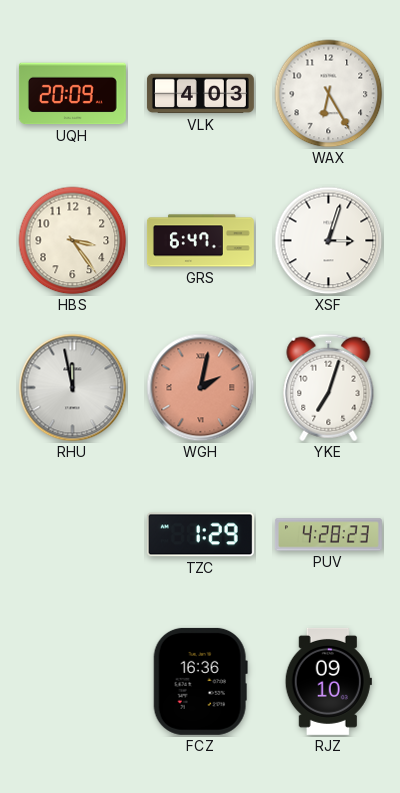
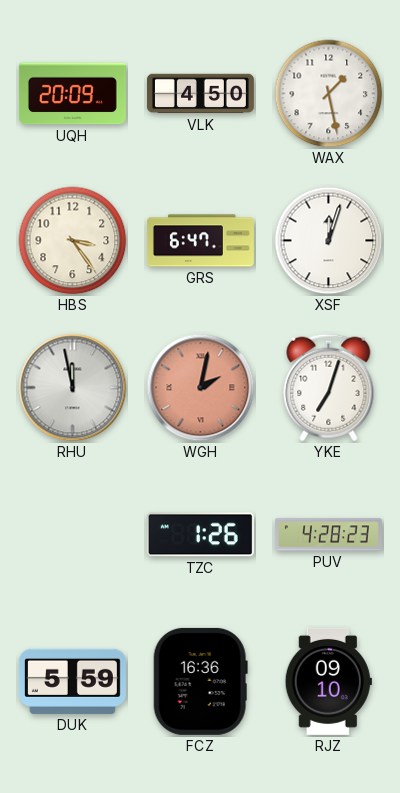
VLK: 4:03 -> 4:50 (200, 94)
WAX: 6:25 -> 1:28 (329, 94)
XSF: 3:03 -> 12:03 (329, 241)
TZC: 1:29 -> 1:26 (200, 535)
DUK: none -> 5:59 (72, 681)
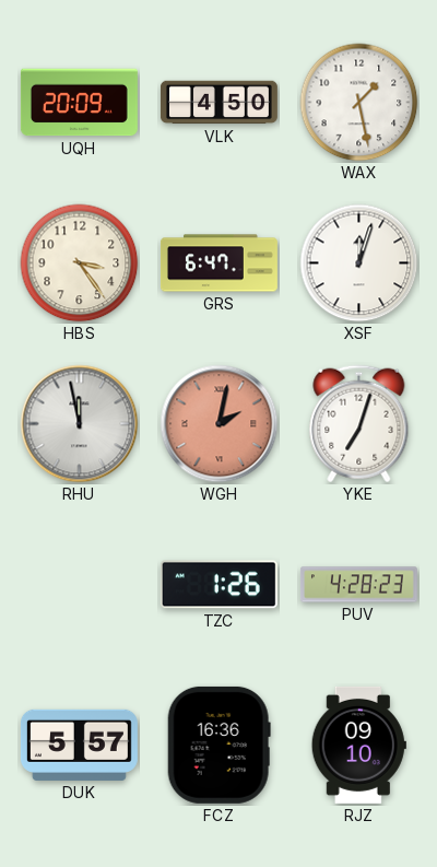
DUK: 5:59 -> 5:57 (79, 745)
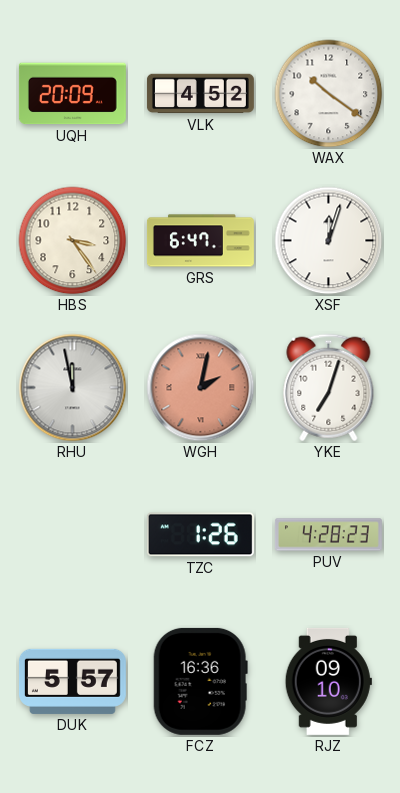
VLK: 4:50 -> 4:52 (200, 94)
WAX: 1:28 -> 10:21 (329, 94)
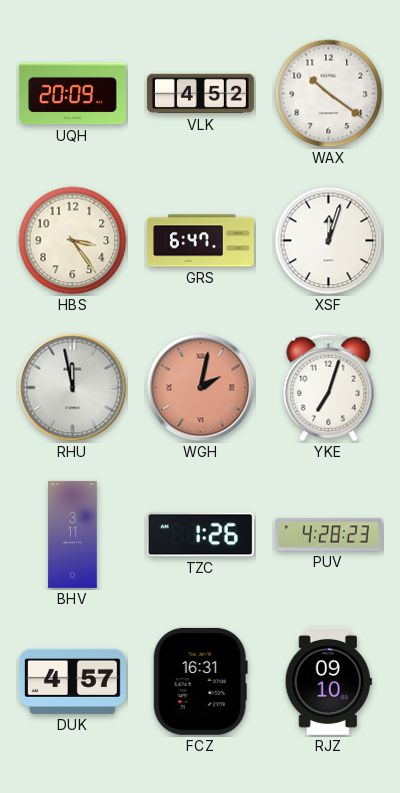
BHV: none -> 3:11 (73, 534)
DUK: 5:57 -> 4:57 (72, 681)
FCZ: 16:36 -> 16:31 (200, 681)
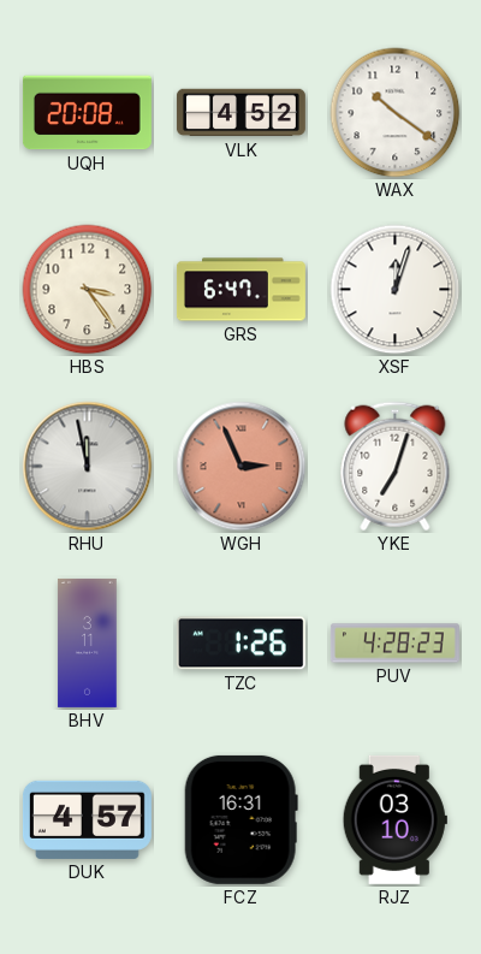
UQH: 20:09 -> 20:08 (87, 113)
WGH: 2:02 -> 2:56 (242, 467)
RJZ: 09:10 -> 03:10 (394, 819)
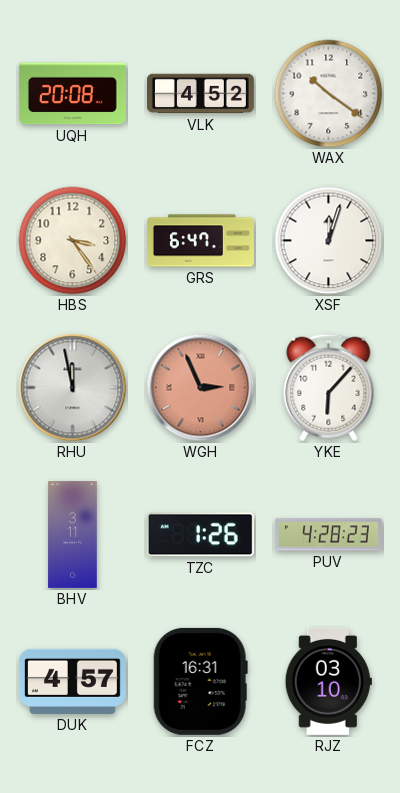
YKE: 7:03 -> 6:07 (329, 388)
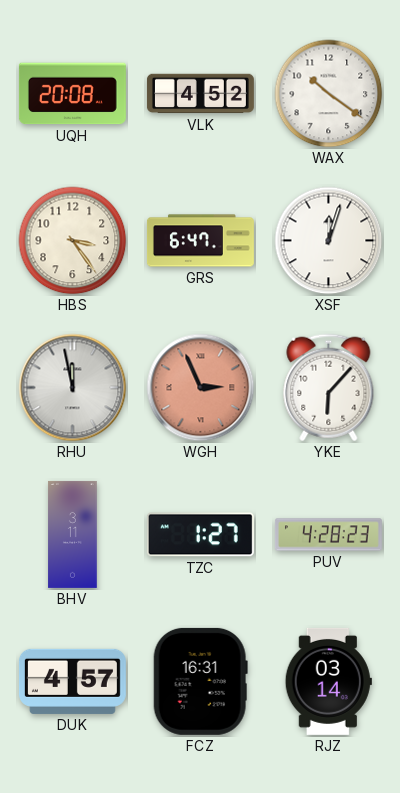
TZC: 1:26 -> 1:27 (200, 535)
RJZ: 03:10 -> 03:14 (328, 681)
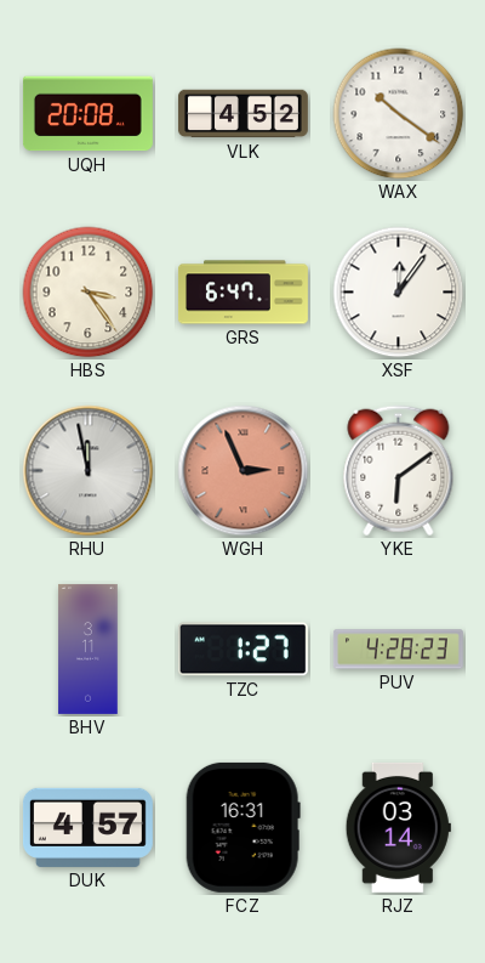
XSF: 12:03 -> 12:06 (399, 293)
YKE: 6:07 -> 6:09 (399, 471)
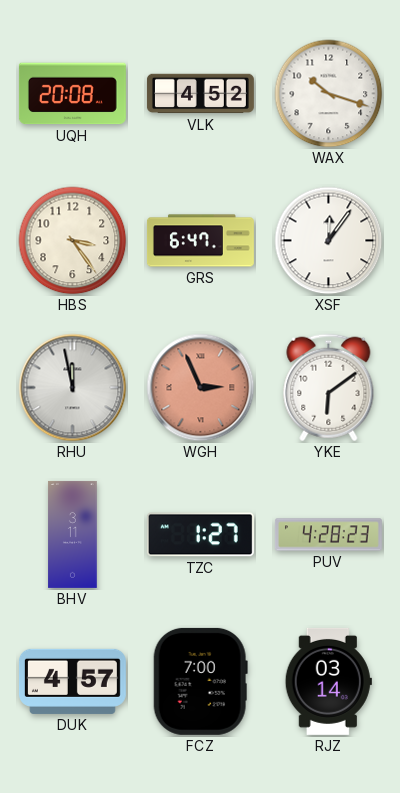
WAX: 10:21 -> 10:18 (329, 94)
FCZ: 16:31 -> 7:00 (200, 681)
